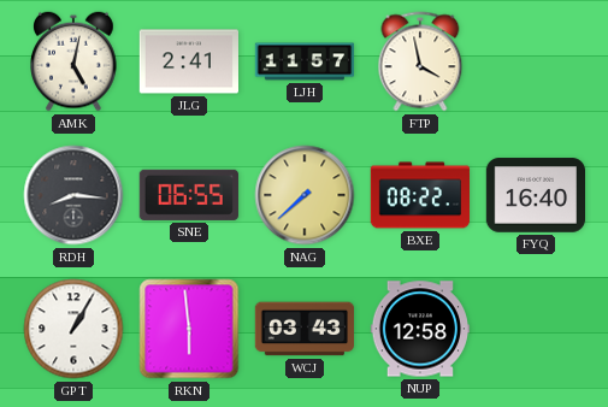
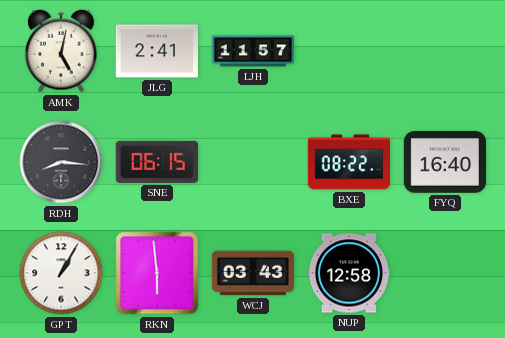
FTP: 3:58 -> none (420, 61)
SNE: 06:55 -> 06:15 (157, 162)
NAG: 7:38 -> none (305, 195)
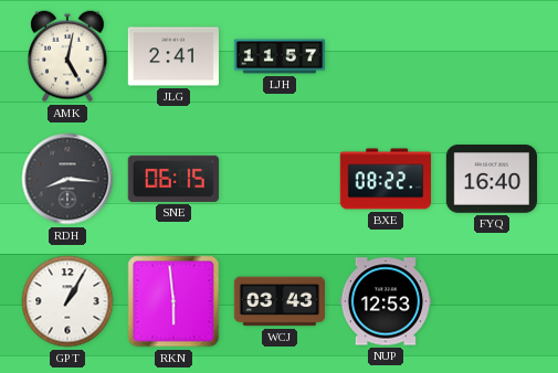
NUP: 12:58 -> 12:53 (385, 301)
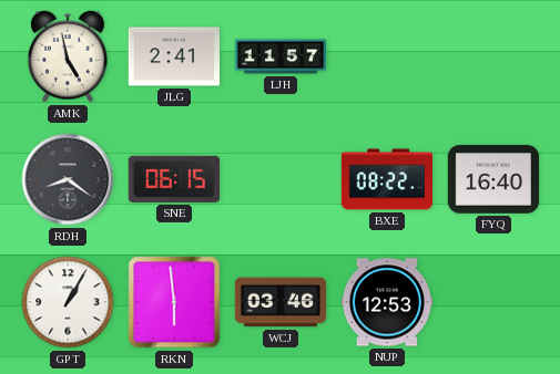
AMK: 5:02 -> 4:58 (68, 56)
RDH: 8:16 -> 8:21 (68, 179)
WCJ: 03:43 -> 03:46 (279, 302)
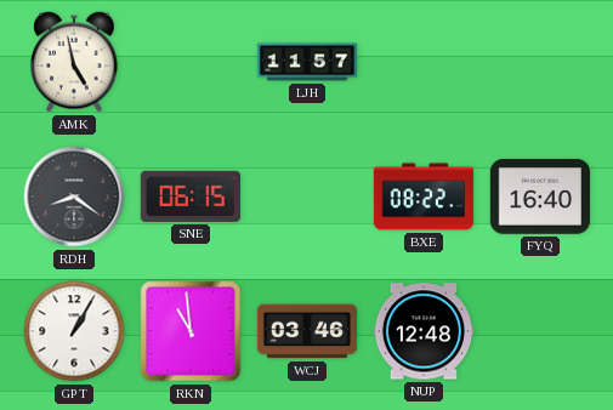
JLG: 2:41 -> none (173, 56)
RKN: 5:59 -> 10:59 (191, 331)
NUP: 12:53 -> 12:48 (422, 331)
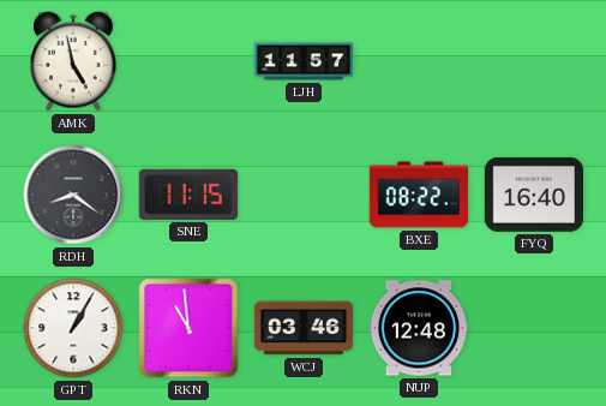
SNE: 06:15 -> 11:15 (188, 195)
